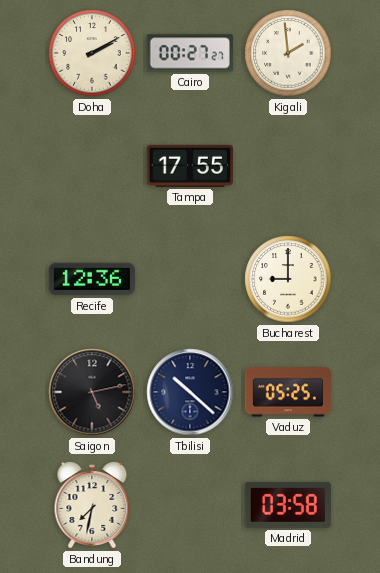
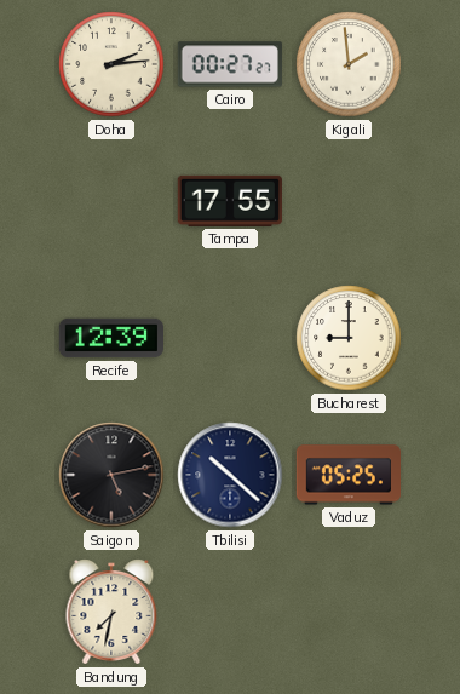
Doha: 2:10 -> 2:14 (111, 64)
Recife: 12:36 -> 12:39 (110, 338)
Madrid: 03:58 -> none (288, 505)
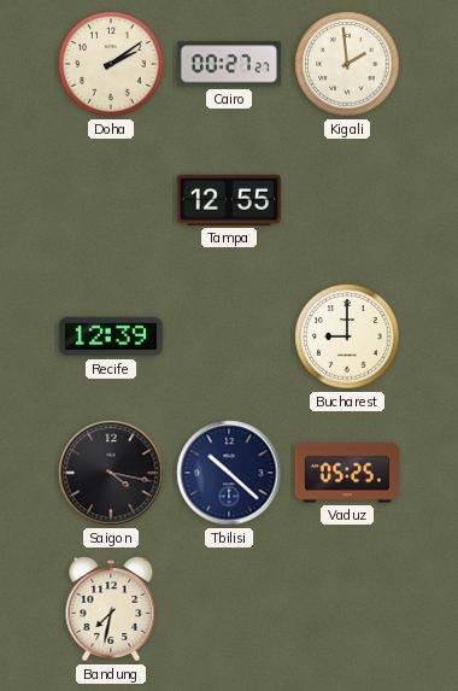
Doha: 2:14 -> 2:09 (111, 64)
Tampa: 17:55 -> 12:55 (229, 200)
Saigon: 5:13 -> 4:17 (111, 473)
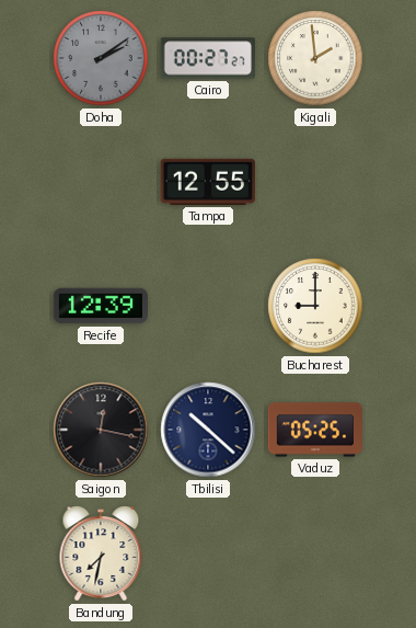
Doha dial: cream -> grey (101, 58)
Saigon: 4:17 -> 12:17 (101, 430)
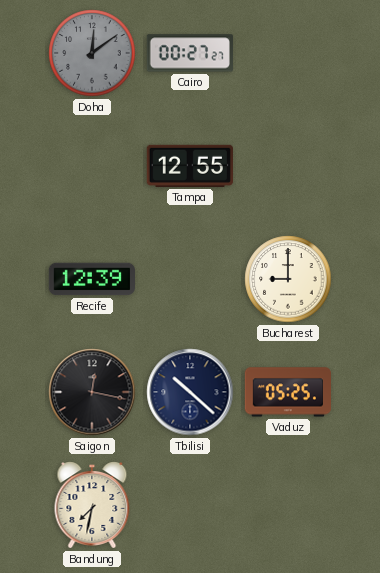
Doha: 2:09 -> 12:09 (92, 53)
Kigali: 1:59 -> none (315, 58)
